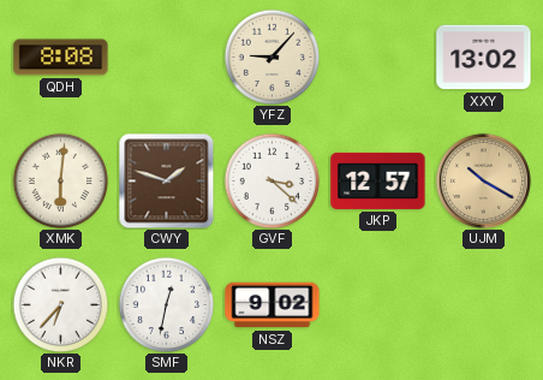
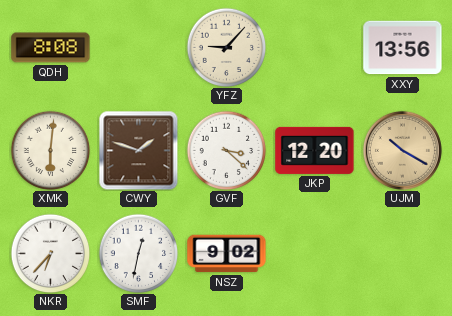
XXY: 13:02 -> 13:56 (403, 48)
JKP: 12:57 -> 12:20 (315, 150)
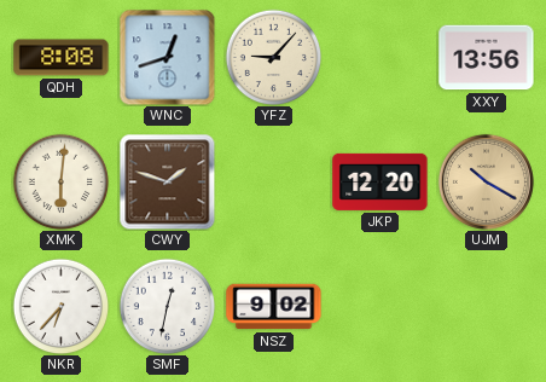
WNC: none -> 12:42 (167, 57)
GVF: 3:22 -> none (226, 150)
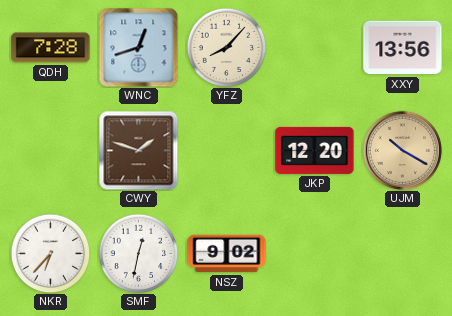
QDH: 8:08 -> 7:28 (51, 48)
YFZ: 9:07 -> 8:07 (226, 47)
XMK: 6:01 -> none (60, 181)
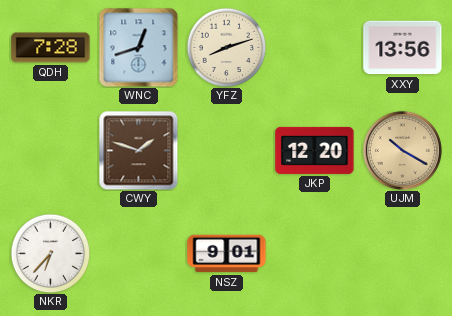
YFZ: 8:07 -> 8:12 (226, 47)
SMF: 12:32 -> none (138, 253)
NSZ: 9:02 -> 9:01 (227, 254)
